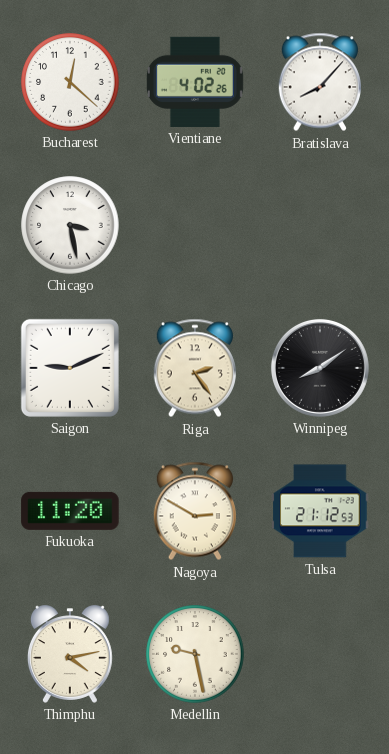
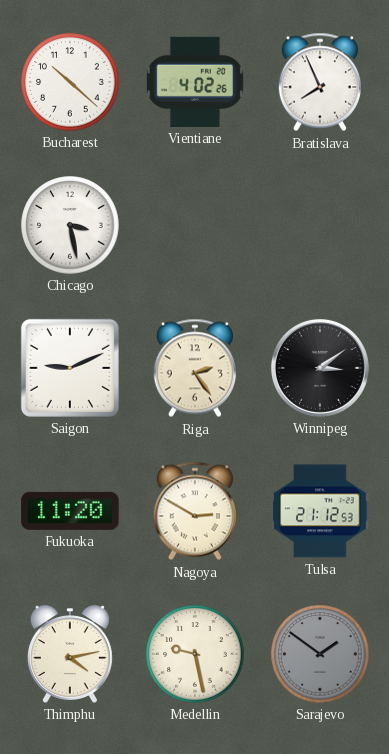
Bucharest: 12:22 -> 10:22 (70, 82)
Bratislava: 8:07 -> 7:56 (320, 82)
Winnipeg: 8:09 -> 3:09 (320, 368)
Sarajevo: none -> 1:51 (320, 654)
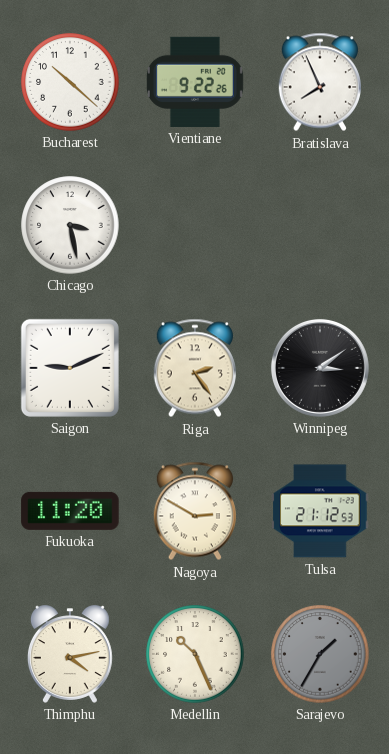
Vientiane: 4:02 -> 9:22 (195, 82)
Medellin: 9:28 -> 10:26 (195, 654)
Sarajevo: 1:51 -> 1:35 (320, 654)
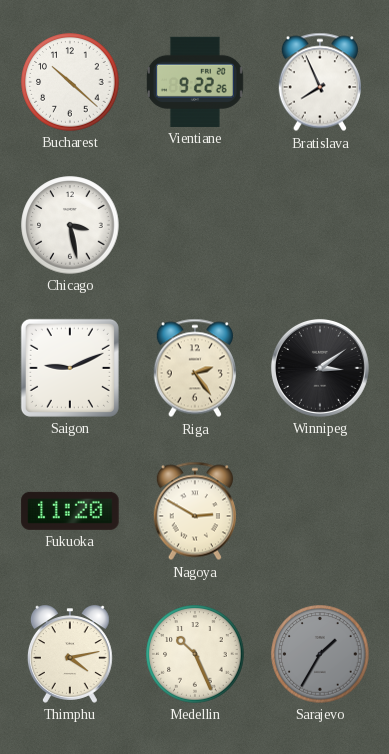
Tulsa: 21:12 -> none (320, 511)
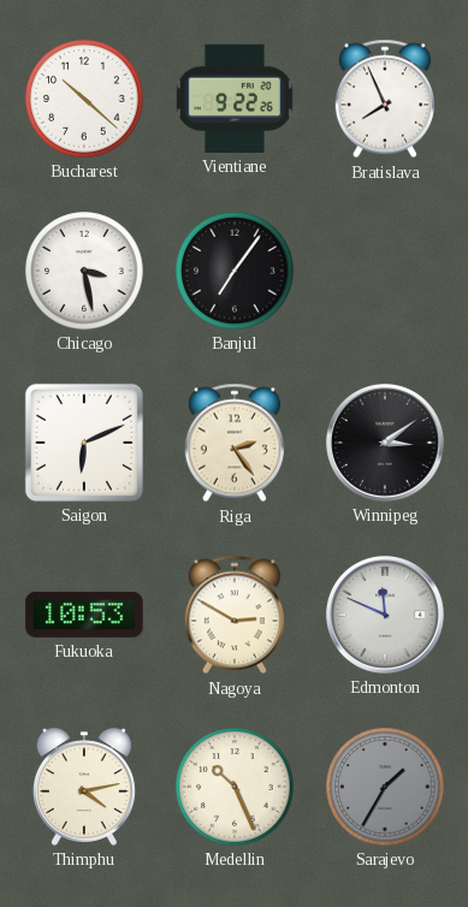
Banjul: none -> 7:06 (235, 271)
Saigon: 9:11 -> 6:11 (84, 443)
Fukuoka: 11:20 -> 10:53 (84, 615)
Edmonton: none -> 11:49 (385, 615)
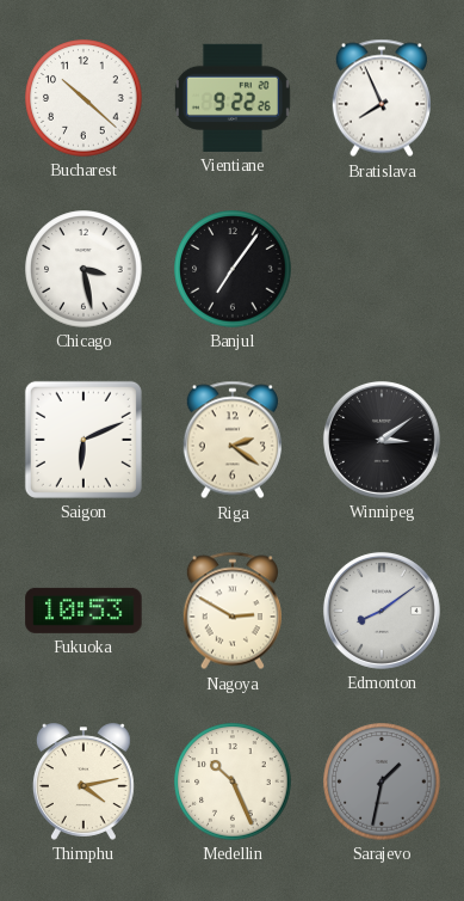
Riga: 2:24 -> 2:21 (233, 440)
Edmonton: 11:49 -> 8:09 (382, 611)
Sarajevo: 1:35 -> 1:32 (382, 782)
